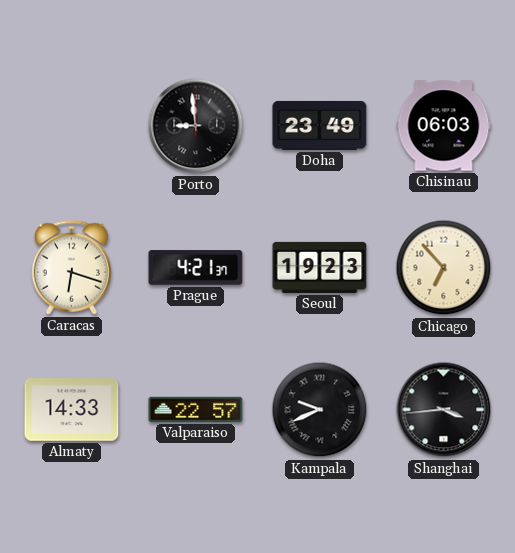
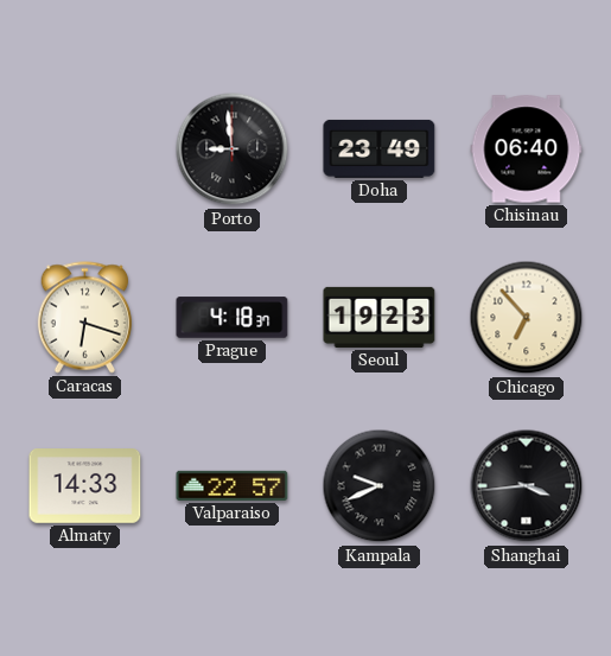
Chisinau: 06:03 -> 06:40 (527, 149)
Prague: 4:21 -> 4:18 (233, 318)
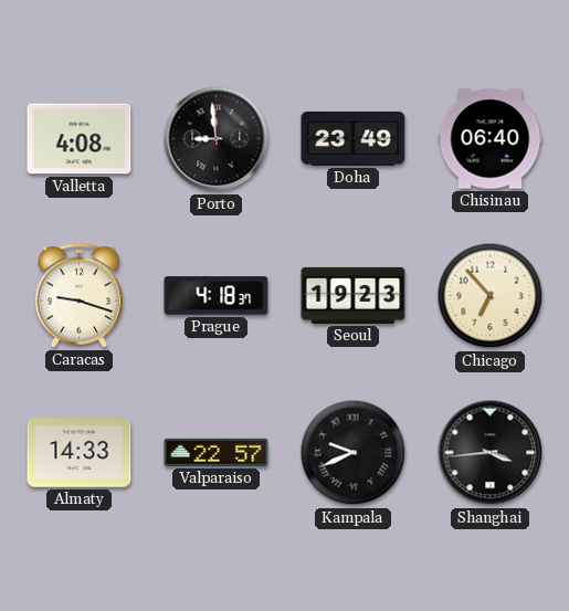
Valletta: none -> 4:08 (80, 139)
Caracas: 6:18 -> 9:18 (80, 296)
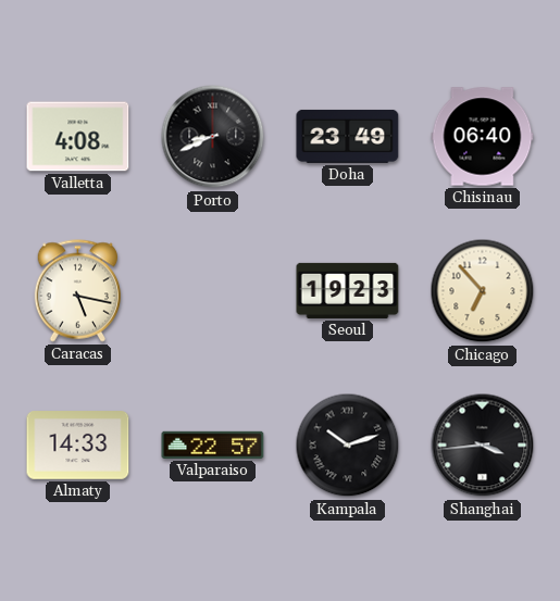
Porto: 8:59 -> 8:41 (213, 137)
Caracas: 9:18 -> 5:17 (78, 291)
Prague: 4:18 -> none (217, 296)
Kampala: 9:41 -> 10:12 (348, 446)
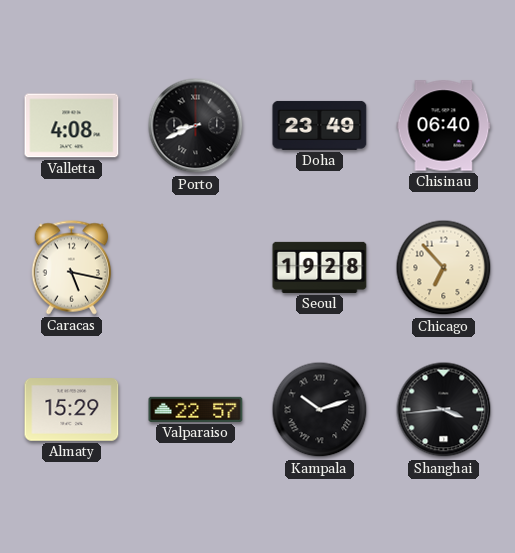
Seoul: 19:23 -> 19:28 (320, 267)
Almaty: 14:33 -> 15:29 (72, 410)
